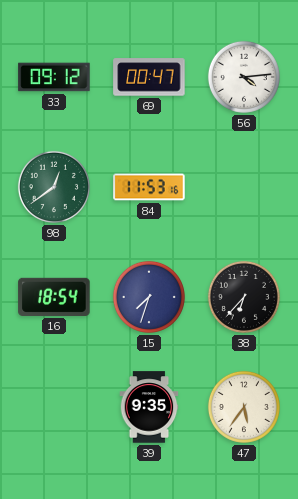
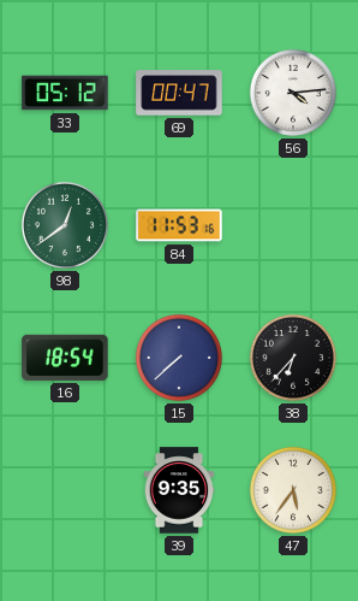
33: 09:12 -> 05:12 (65, 93)
15: 7:33 -> 7:38 (179, 358)
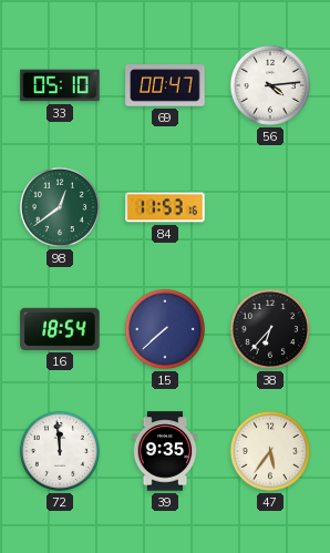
33: 05:12 -> 05:10 (60, 85)
72: none -> 11:59 (60, 451)
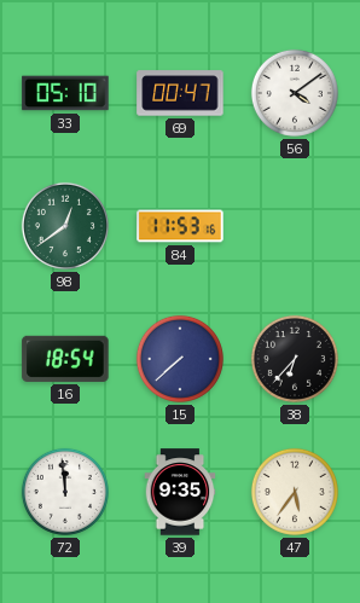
56: 4:14 -> 4:09 (295, 93)
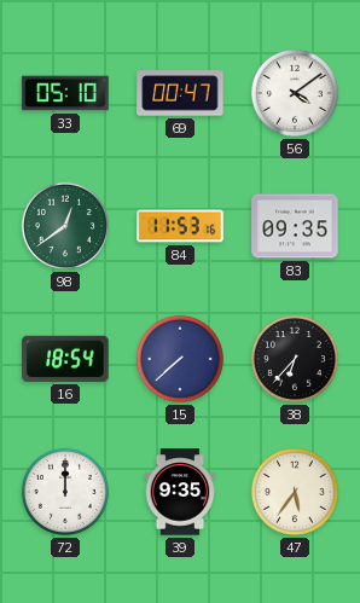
83: none -> 09:35 (295, 226)
72: 11:59 -> 12:00 (65, 492)
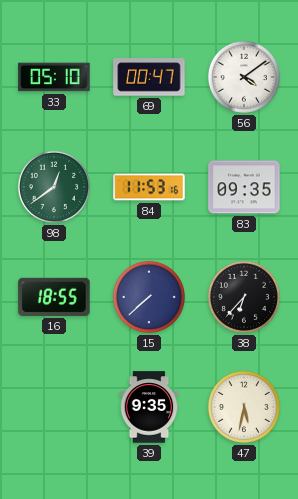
16: 18:54 -> 18:55 (54, 297)
72: 12:00 -> none (65, 492)
47: 5:36 -> 5:32 (244, 407)
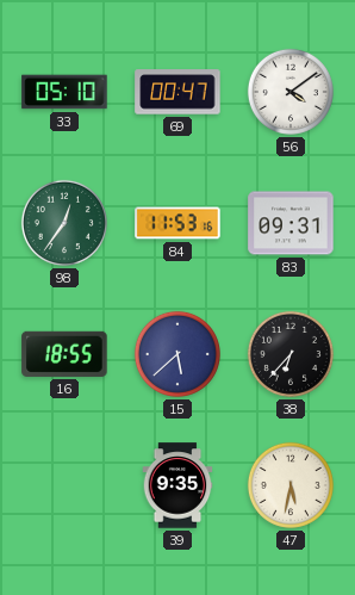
98: 12:39 -> 12:36 (64, 223)
83: 09:35 -> 09:31 (291, 223)
15: 7:38 -> 5:38 (177, 354)
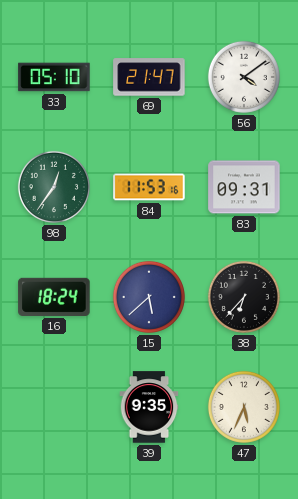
69: 00:47 -> 21:47 (149, 77)
16: 18:55 -> 18:24 (54, 297)
47: 5:32 -> 5:34 (244, 407)
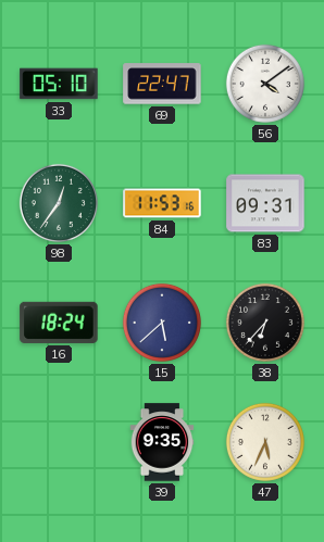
69: 21:47 -> 22:47 (162, 84)
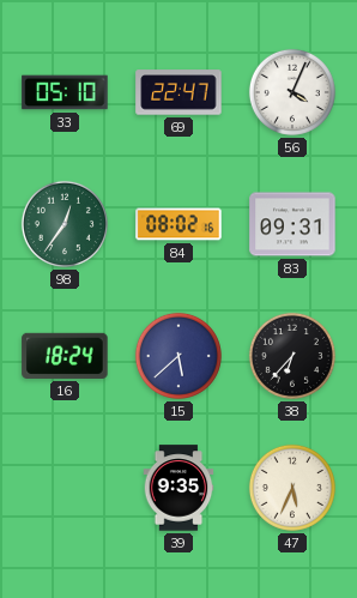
56: 4:09 -> 4:04 (292, 92)
84: 11:53 -> 08:02 (179, 224)
